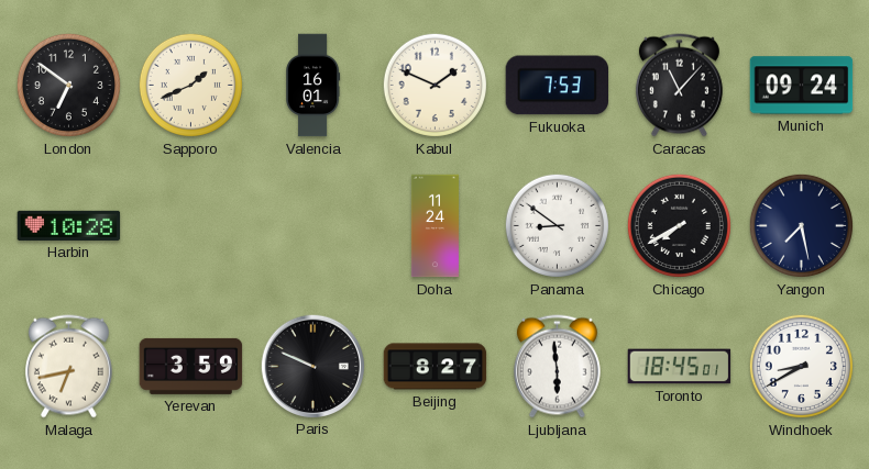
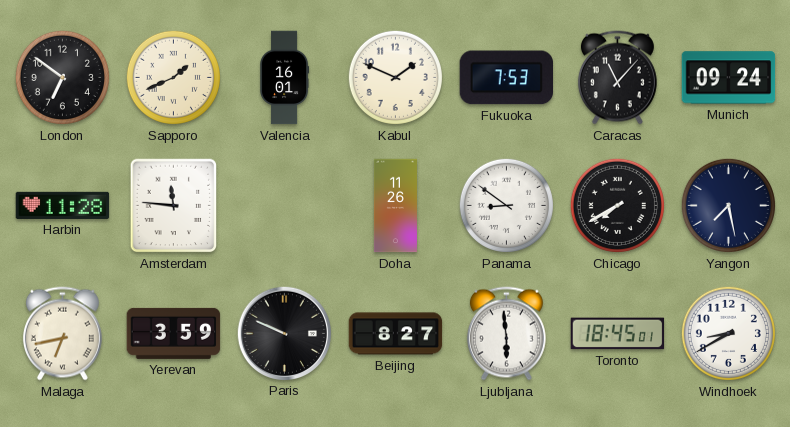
Harbin: 10:28 -> 11:28 (63, 205)
Amsterdam: none -> 11:46 (174, 206)
Doha: 11:24 -> 11:26 (395, 206)
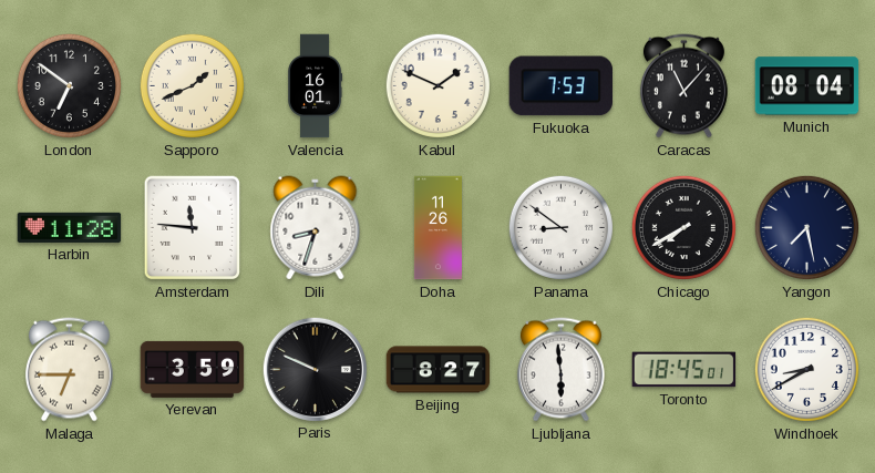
Munich: 09:24 -> 08:04 (807, 86)
Dili: none -> 8:33 (316, 228)
Malaga: 6:43 -> 6:45 (69, 370)
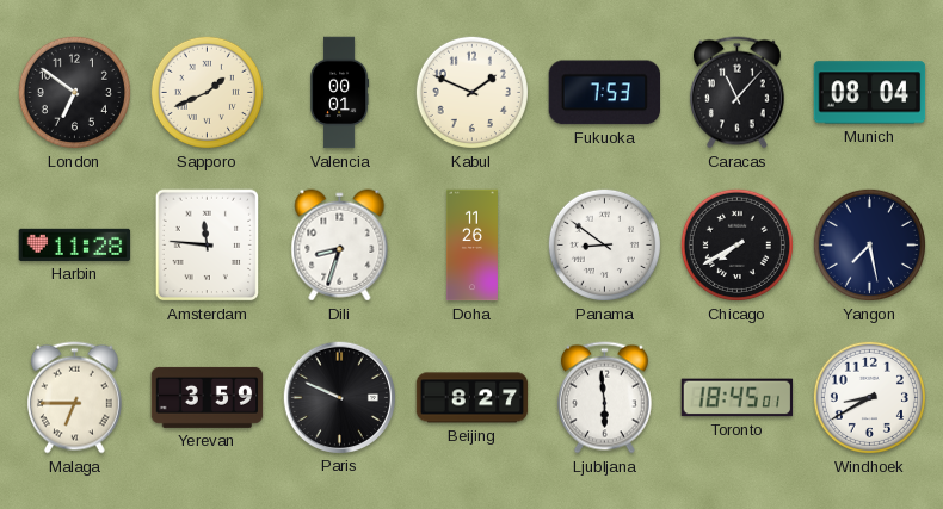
Valencia: 16:01 -> 00:01 (340, 93)
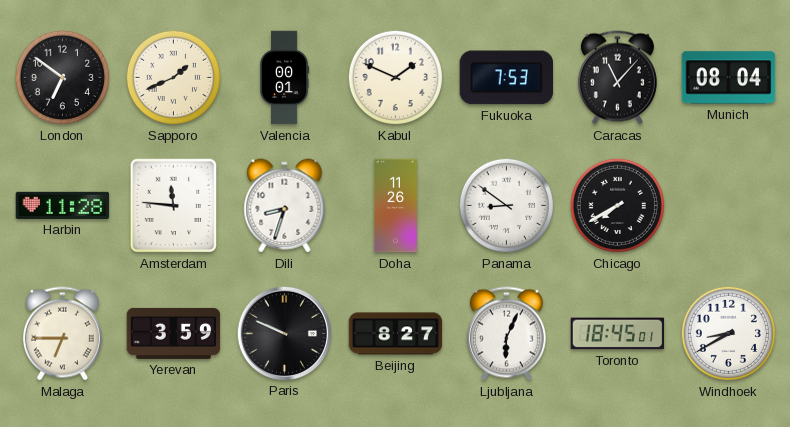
Yangon: 7:28 -> none (869, 244)
Ljubljana: 5:59 -> 6:04 (506, 334)
